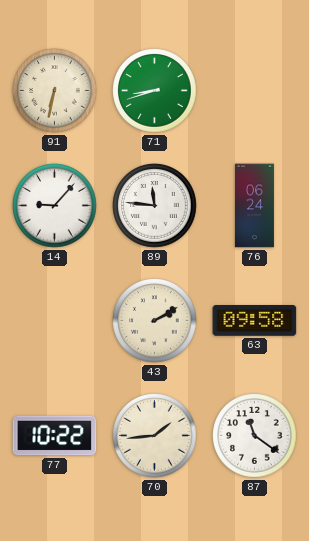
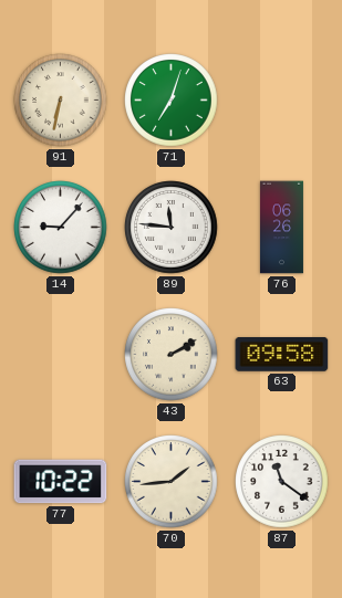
71: 8:42 -> 7:03 (172, 101)
76: 06:24 -> 06:26 (281, 228)
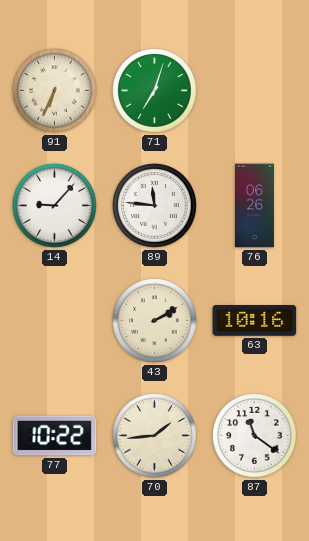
91: 6:32 -> 6:34 (55, 91)
63: 09:58 -> 10:16 (255, 321)
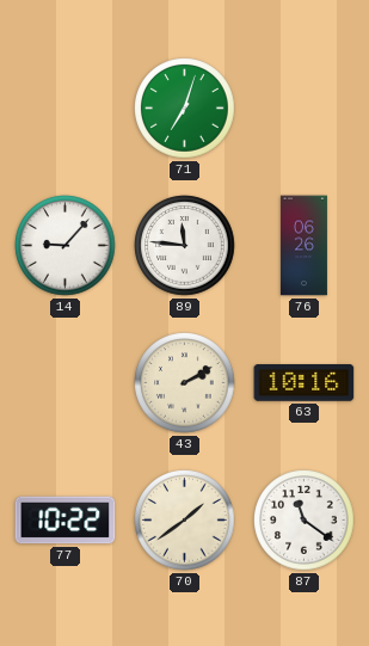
91: 6:34 -> none (55, 91)
70: 1:44 -> 1:39 (185, 521)
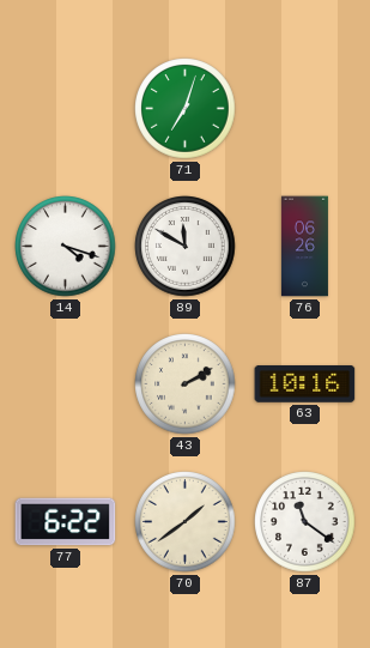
14: 9:07 -> 4:18 (66, 247)
89: 11:46 -> 11:50 (186, 247)
77: 10:22 -> 6:22 (66, 522)
